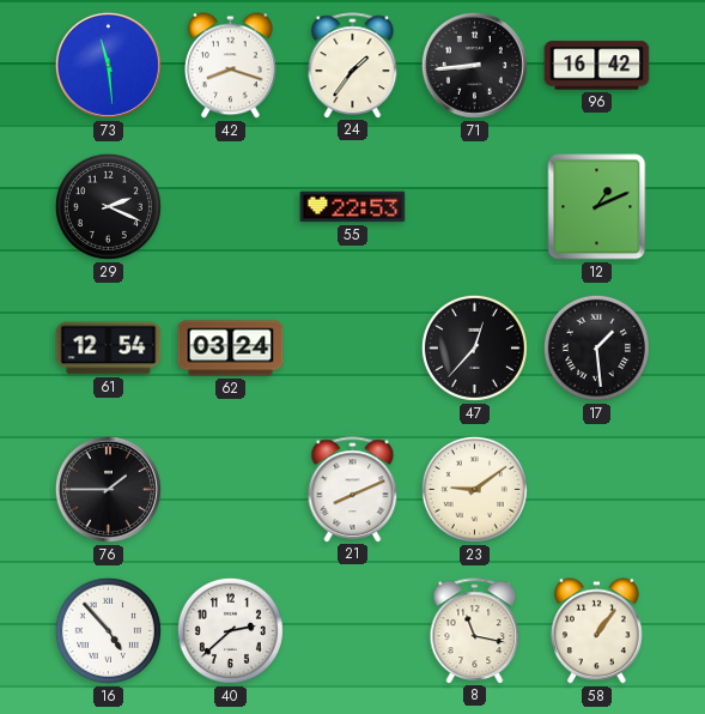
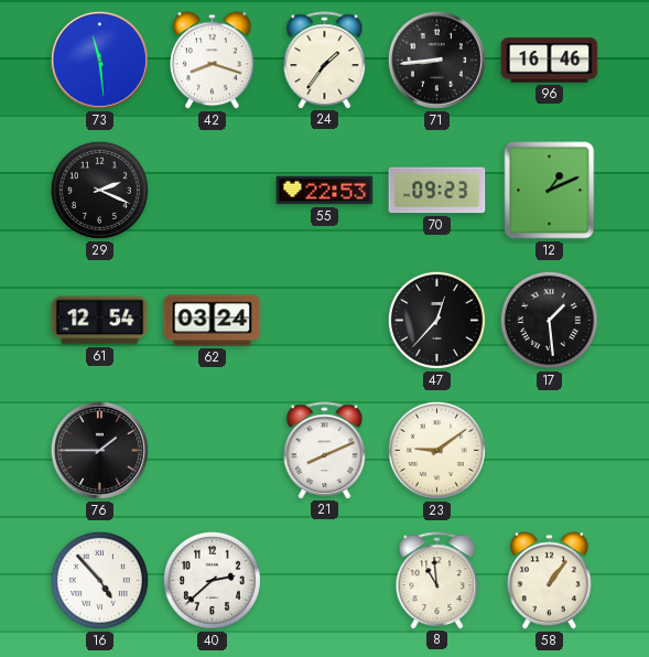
96: 16:42 -> 16:46 (550, 61)
70: none -> 09:23 (437, 191)
8: 11:17 -> 10:59 (437, 580)
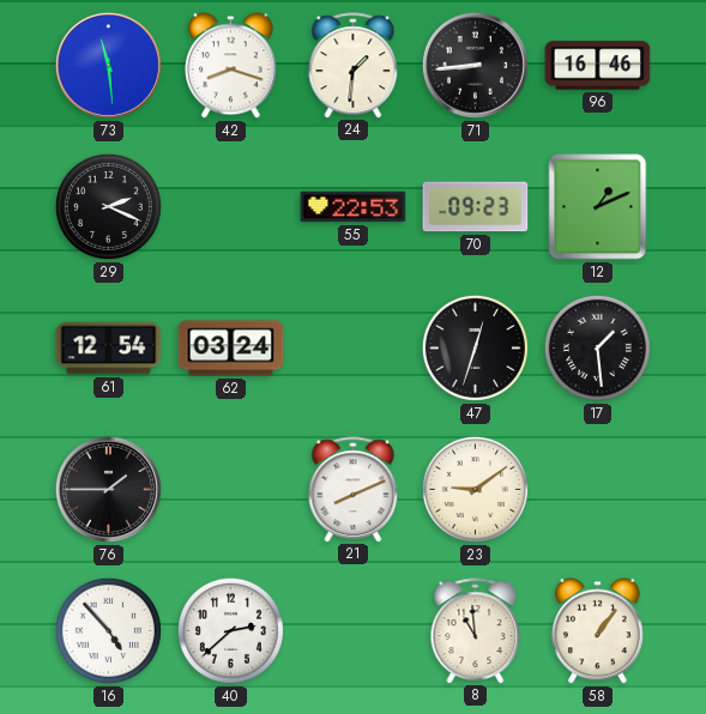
24: 1:36 -> 1:31 (354, 65)
47: 12:37 -> 12:33 (475, 347)
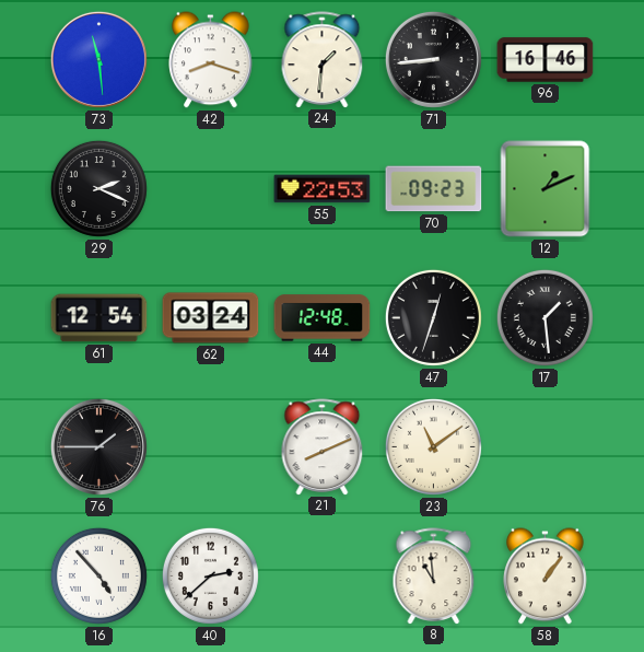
44: none -> 12:48 (323, 318)
23: 9:09 -> 11:09 (433, 446)
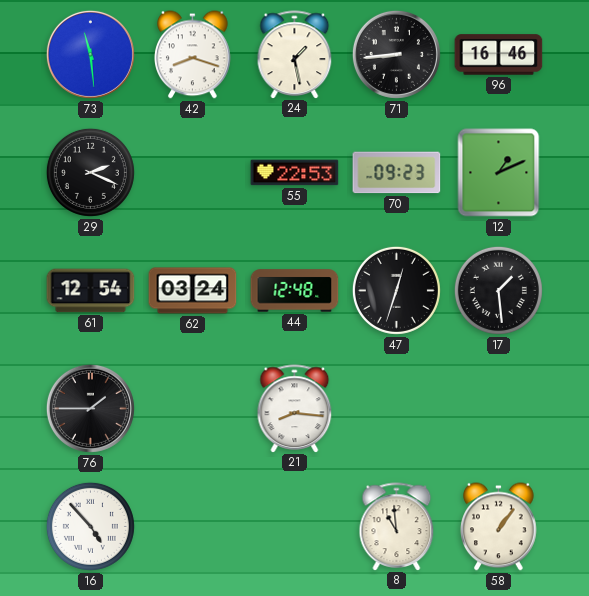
24: 1:31 -> 1:28 (295, 54)
21: 8:11 -> 8:16 (295, 408)
23: 11:09 -> none (433, 446)
40: 2:38 -> none (210, 575)
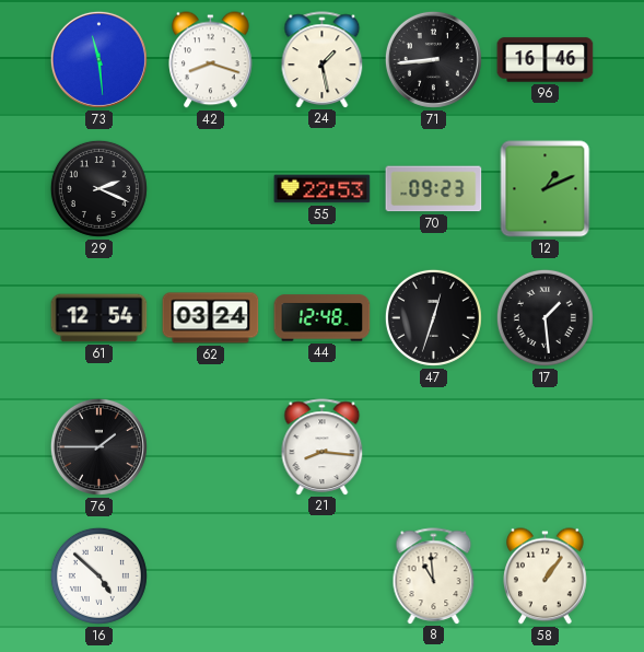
16: 4:53 -> 4:52 (98, 575)
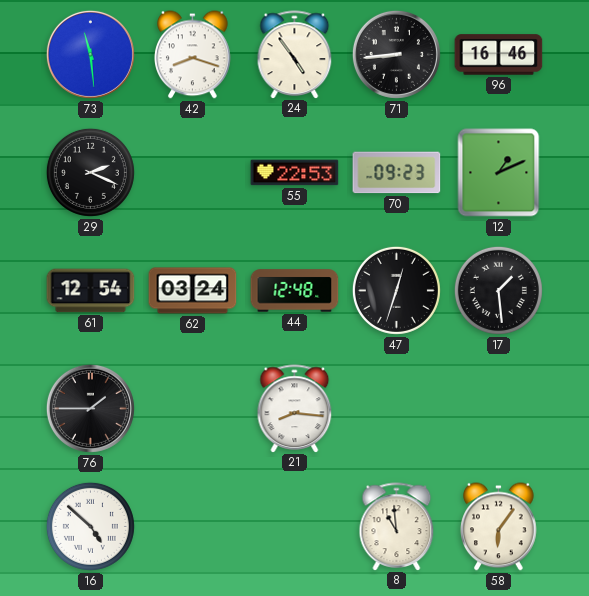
24: 1:28 -> 4:54 (295, 54)
58: 1:06 -> 6:06 (499, 527)
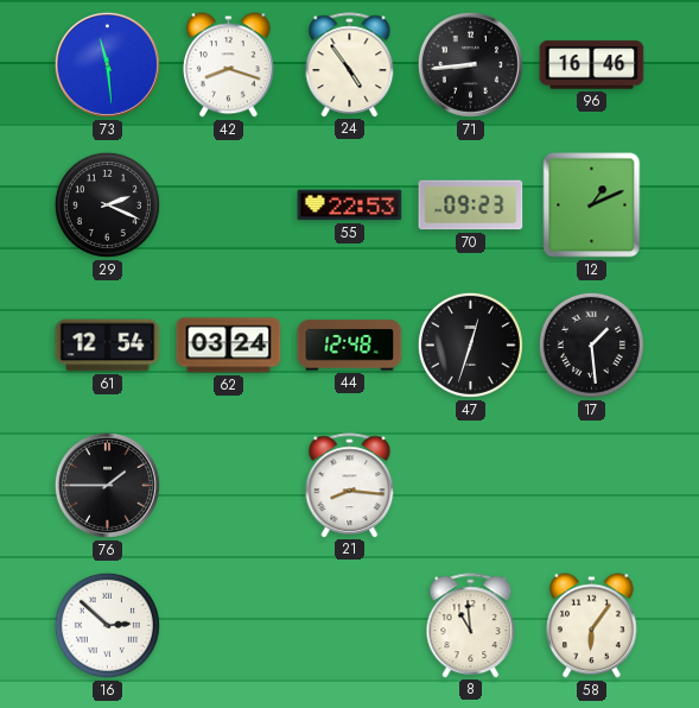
16: 4:52 -> 2:52 (107, 625)
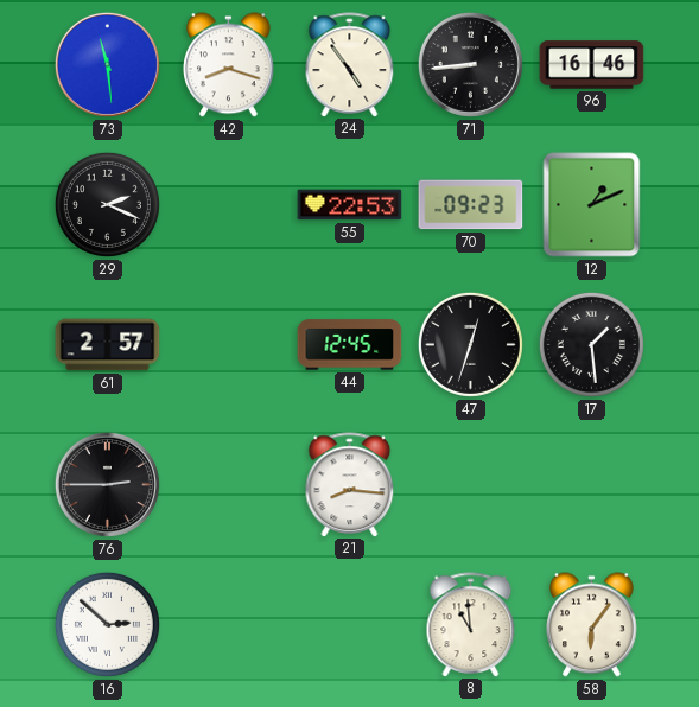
61: 12:54 -> 2:57 (108, 345)
62: 03:24 -> none (229, 346)
44: 12:48 -> 12:45 (350, 345)
76: 1:45 -> 2:45 (107, 484)
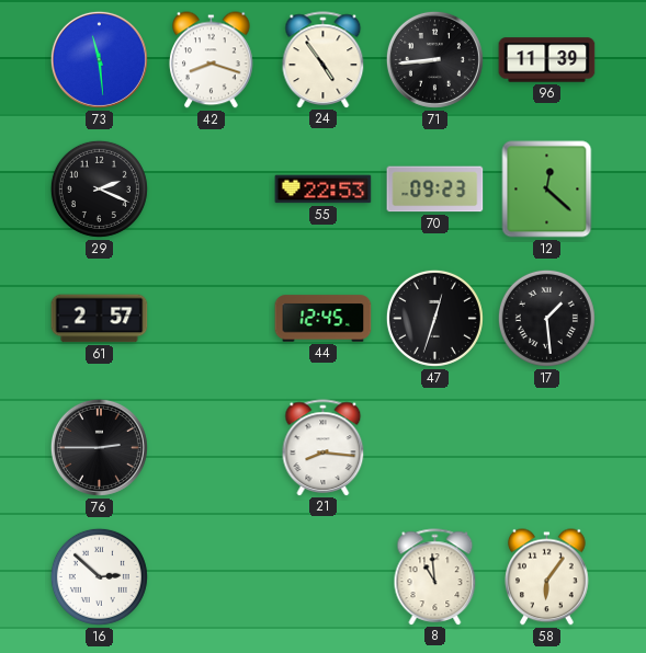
96: 16:46 -> 11:39 (547, 60)
12: 1:11 -> 12:22 (547, 190)
